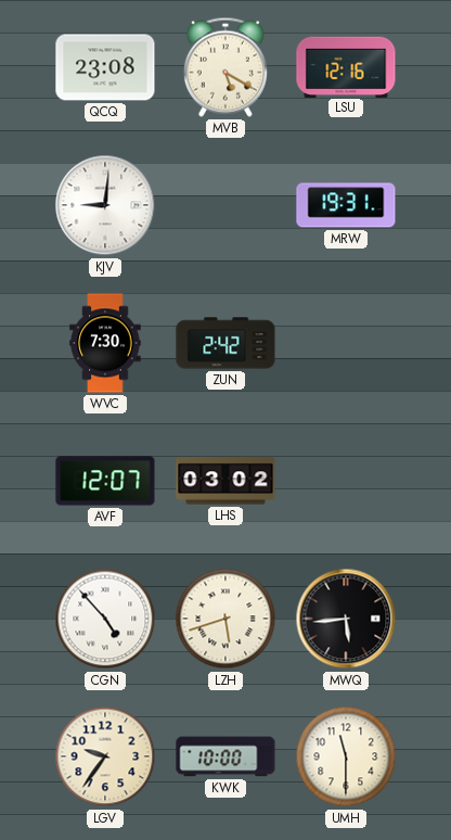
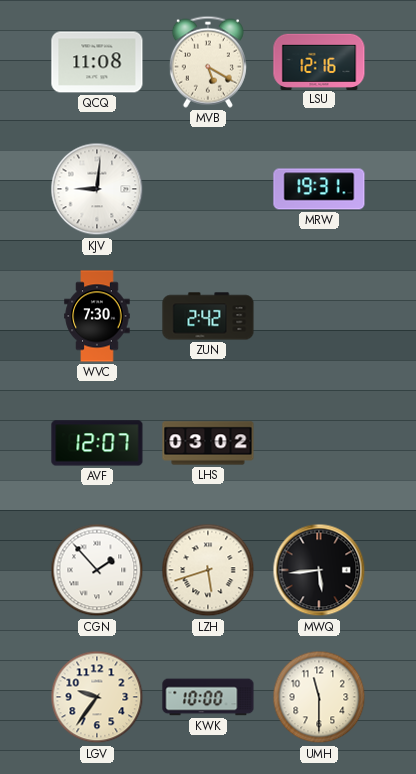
QCQ: 23:08 -> 11:08 (97, 62)
CGN: 4:53 -> 1:53 (97, 570)
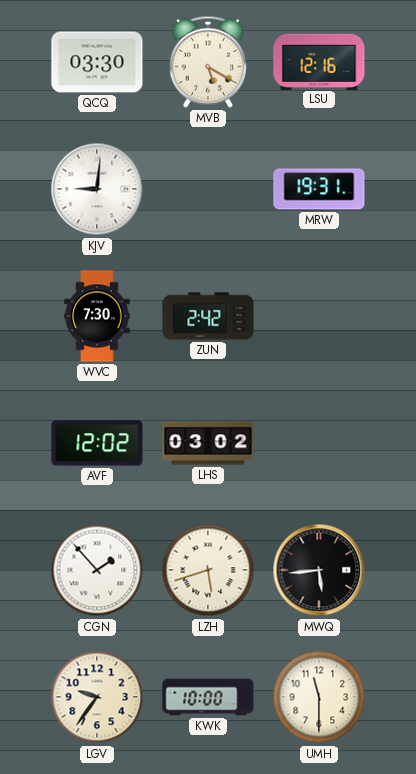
QCQ: 11:08 -> 03:30 (97, 62)
AVF: 12:07 -> 12:02 (97, 443)
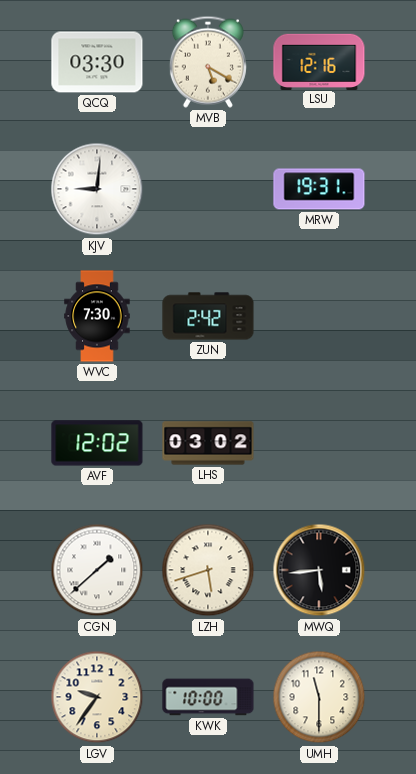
CGN: 1:53 -> 1:38 (97, 570)
